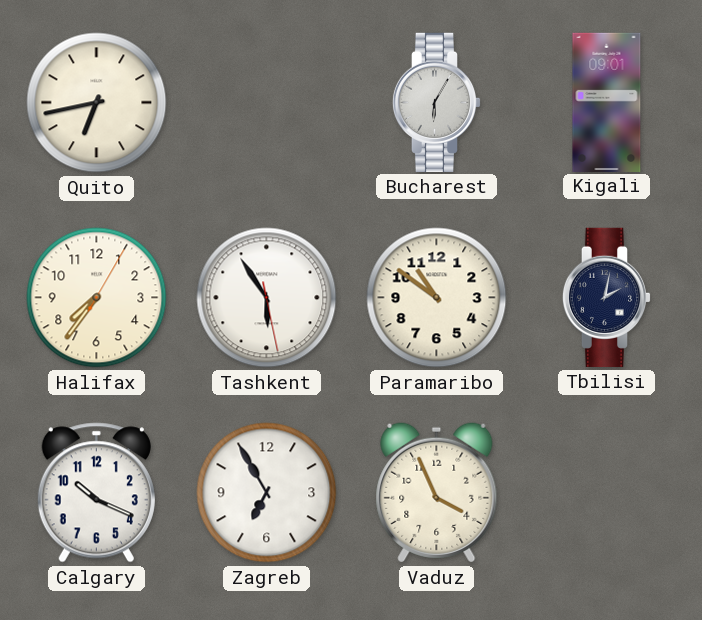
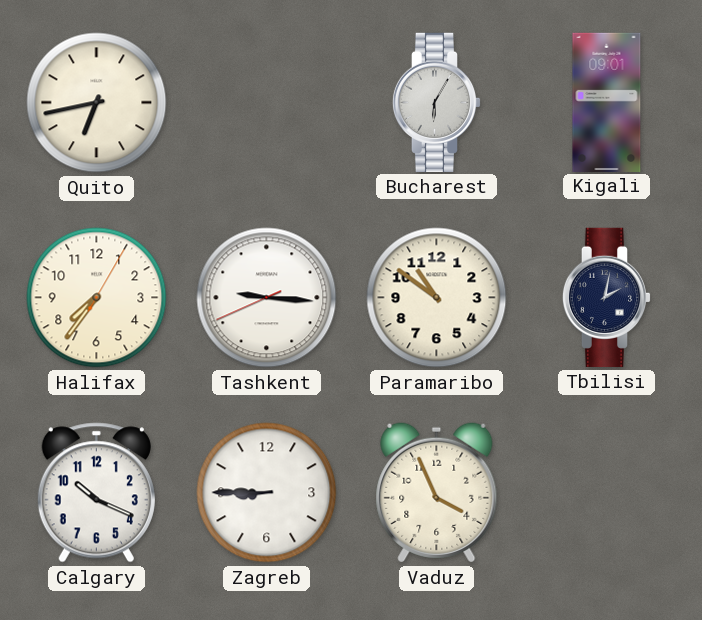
Tashkent: 5:54 -> 9:15 (267, 298)
Zagreb: 6:55 -> 8:45 (267, 493)
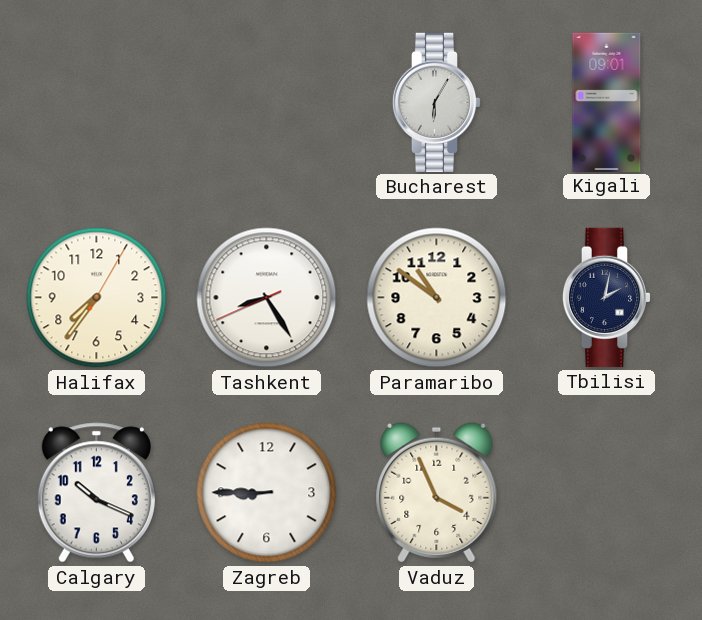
Quito: 6:43 -> none (97, 103)
Tashkent: 9:15 -> 8:24 (267, 298)
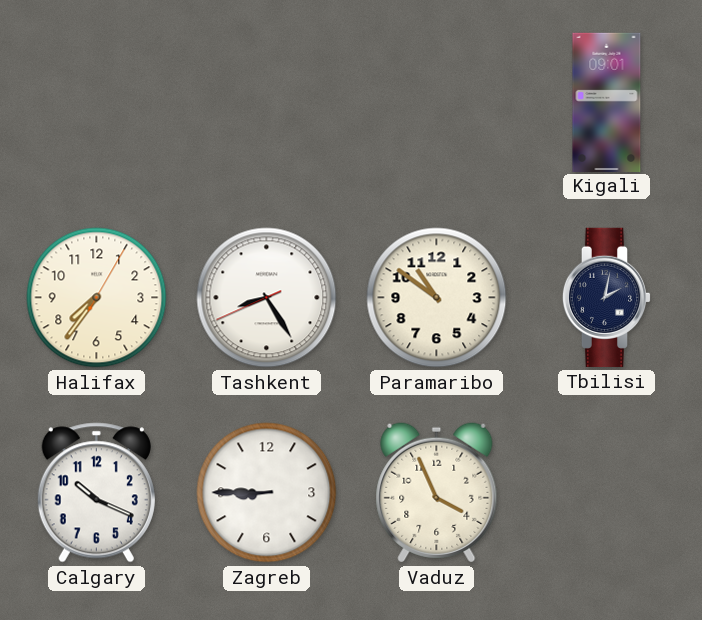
Bucharest: 6:05 -> none (437, 102)
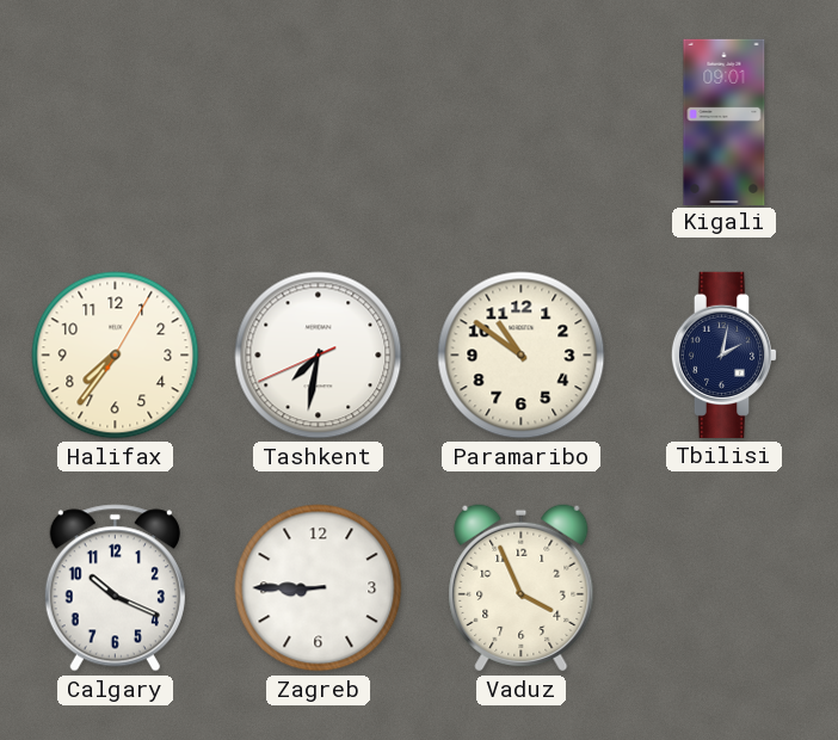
Tashkent: 8:24 -> 7:31 (319, 356)
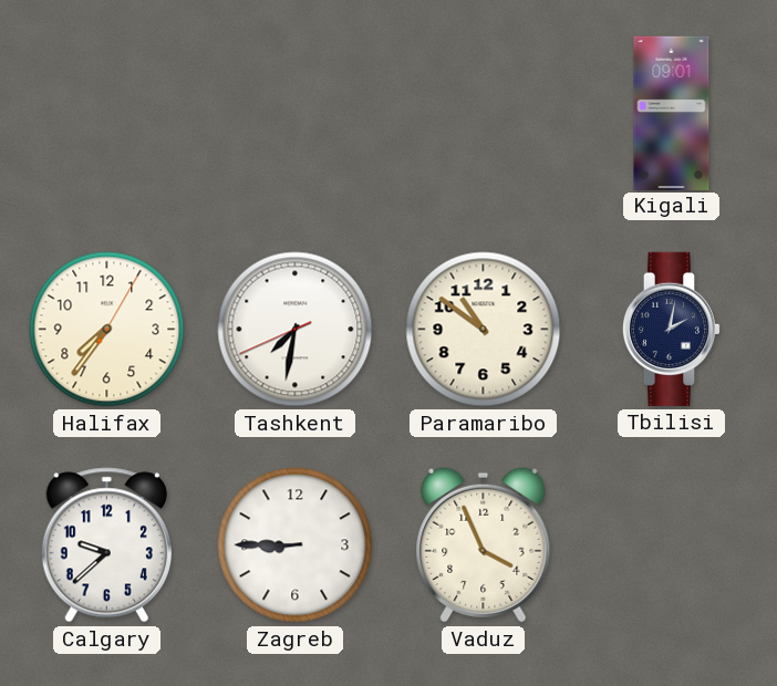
Calgary: 10:19 -> 9:38 (106, 545)
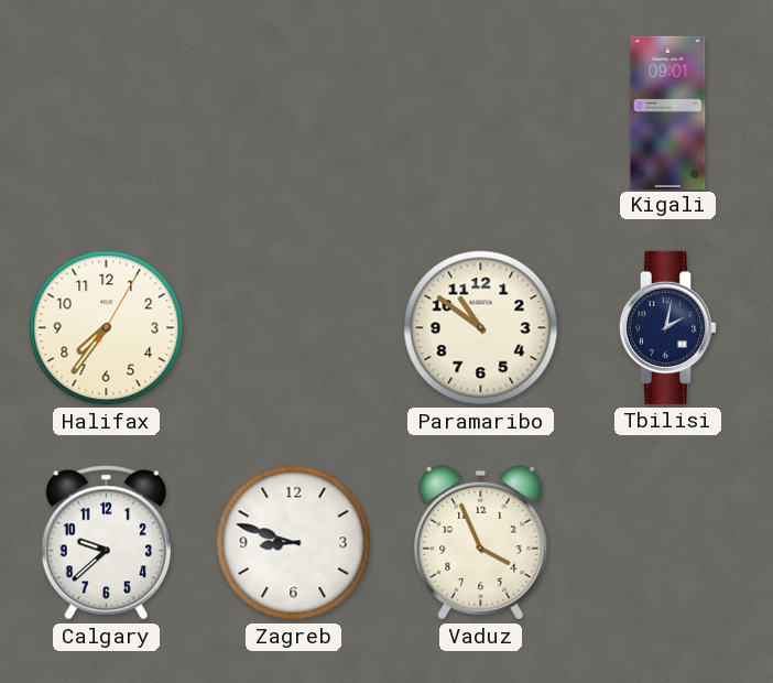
Tashkent: 7:31 -> none (296, 330)
Zagreb: 8:45 -> 8:48 (294, 543)
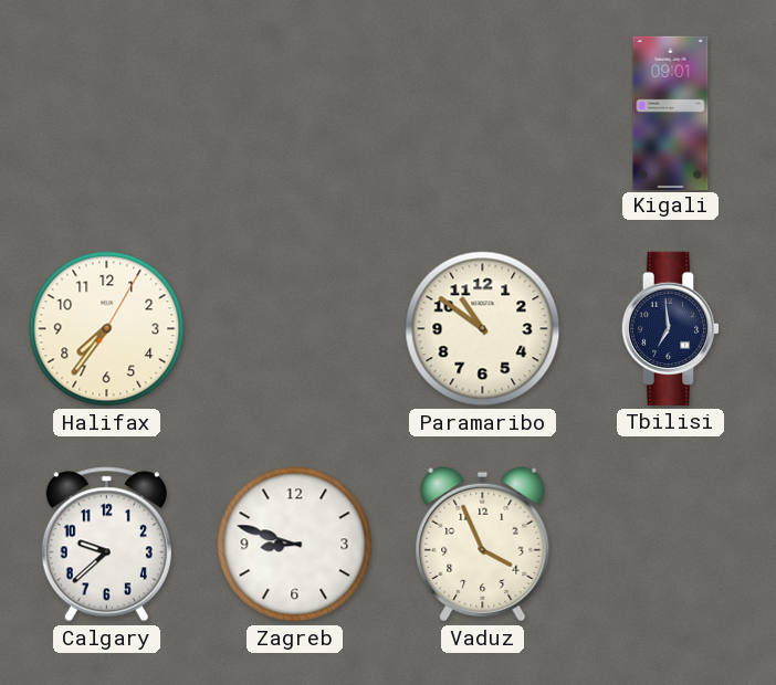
Tbilisi: 2:02 -> 6:59 (671, 328)
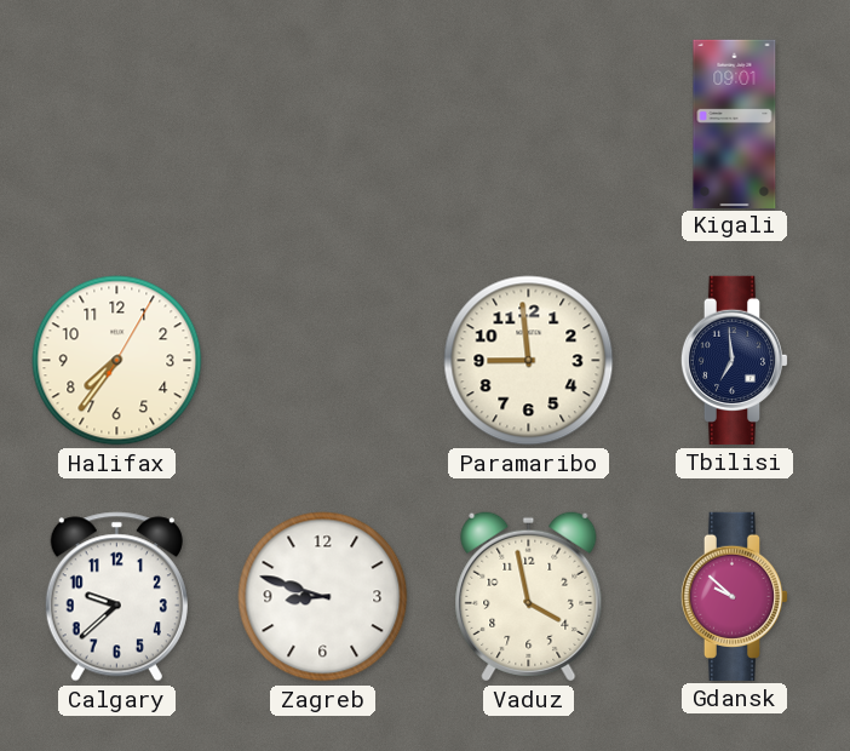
Paramaribo: 10:51 -> 8:59 (529, 361)
Vaduz: 3:56 -> 3:58 (529, 597)
Gdansk: none -> 9:52 (735, 596)
